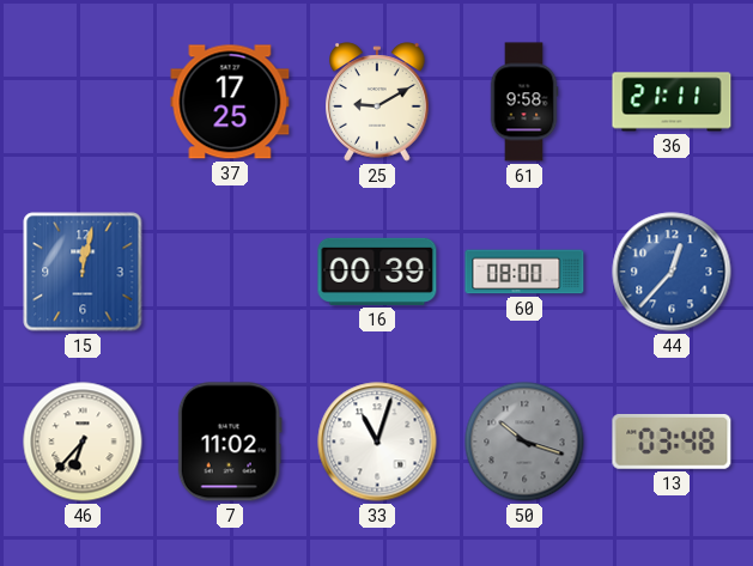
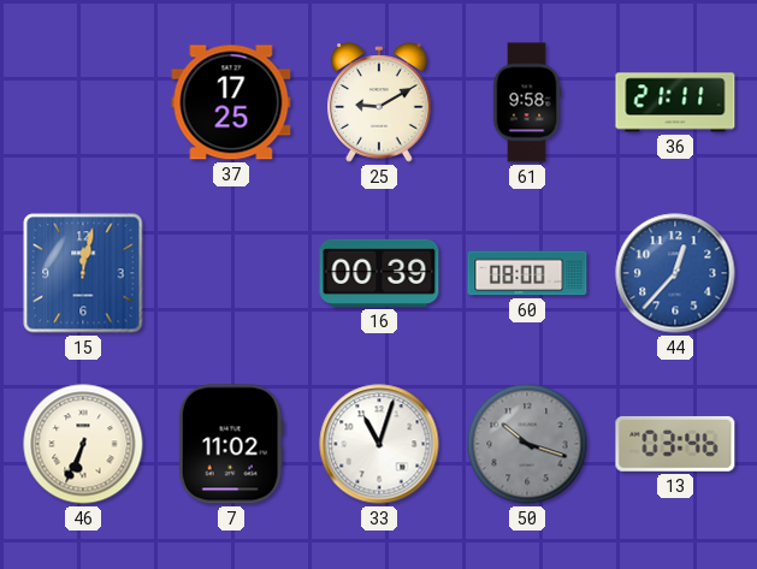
46: 6:37 -> 6:34 (83, 444)
13: 03:48 -> 03:46 (675, 444)
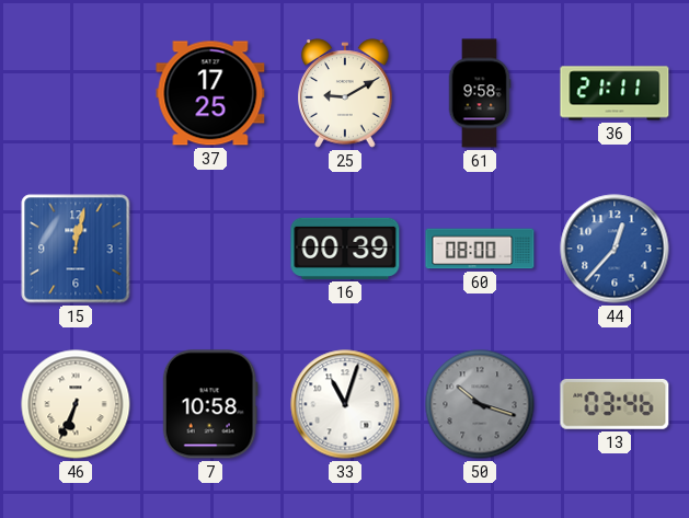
7: 11:02 -> 10:58 (210, 404)
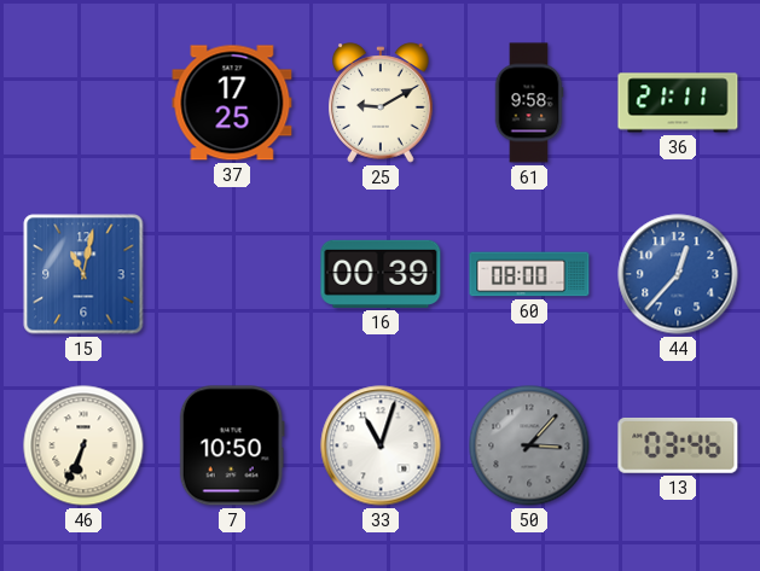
15: 12:02 -> 11:02 (83, 274)
7: 10:58 -> 10:50 (232, 445)
50: 10:18 -> 3:07 (529, 445)
